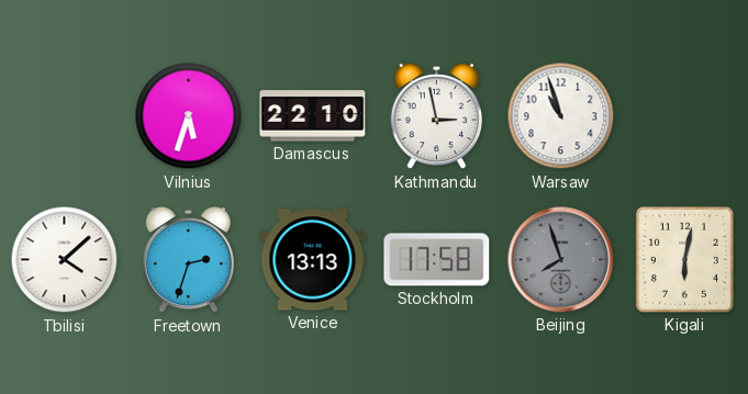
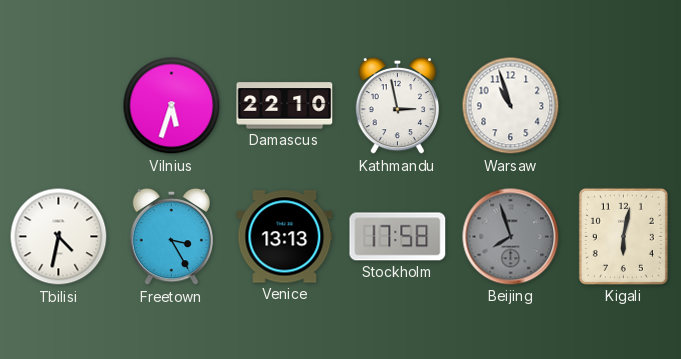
Tbilisi: 4:08 -> 4:32 (59, 237)
Freetown: 2:33 -> 3:25 (172, 237)
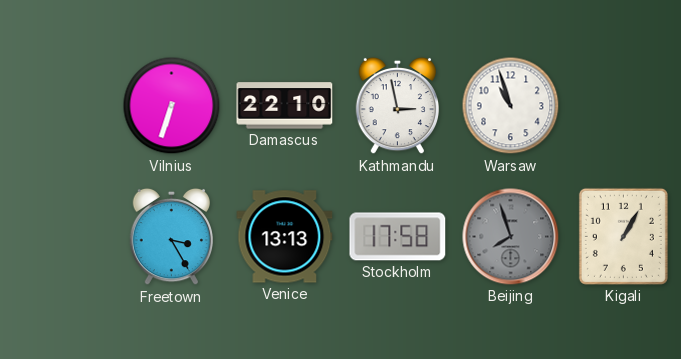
Vilnius: 5:33 -> 6:33 (172, 106)
Tbilisi: 4:32 -> none (59, 237)
Kigali: 6:02 -> 1:05 (623, 236)
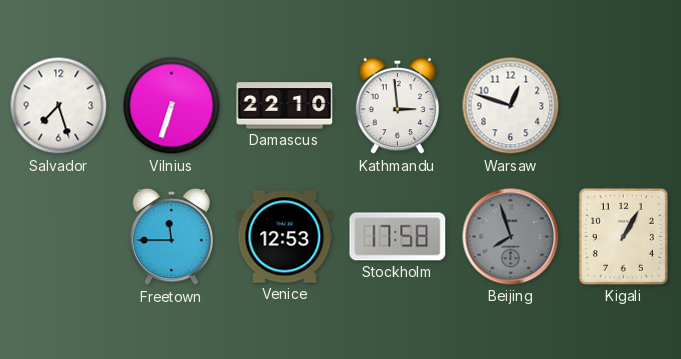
Salvador: none -> 7:27 (59, 106)
Kathmandu: 2:58 -> 2:59 (398, 106)
Warsaw: 10:57 -> 12:48 (511, 106)
Freetown: 3:25 -> 11:45 (172, 237)
Venice: 13:13 -> 12:53 (285, 237)
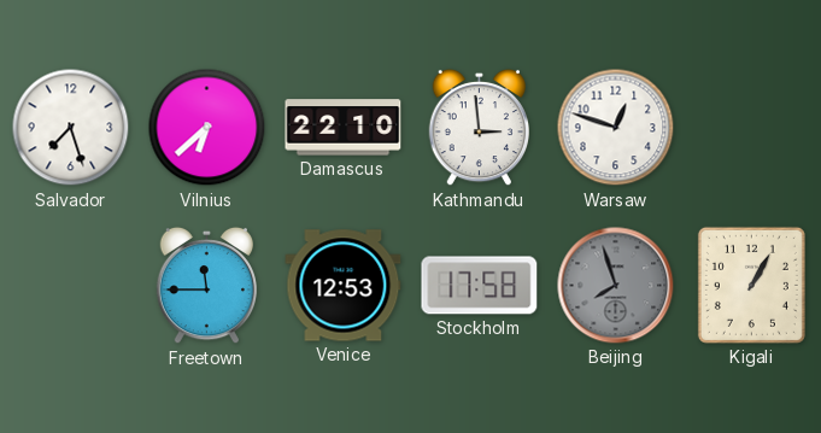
Vilnius: 6:33 -> 6:38 (207, 128)
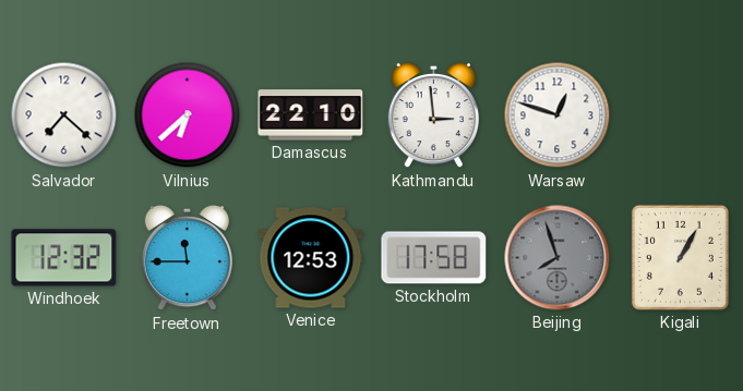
Salvador: 7:27 -> 7:22 (64, 115)
Windhoek: none -> 12:32 (64, 258)
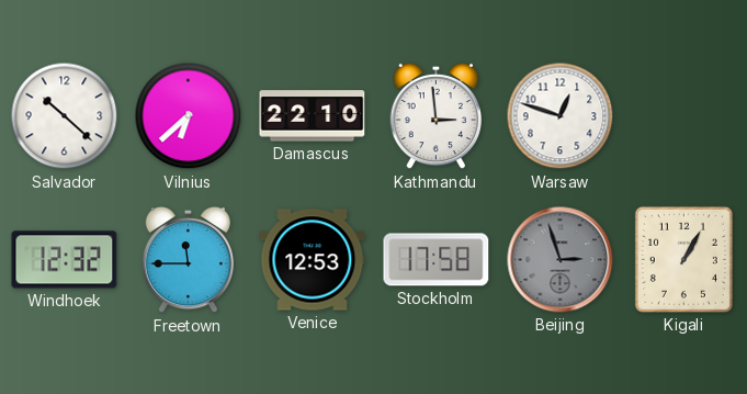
Salvador: 7:22 -> 10:22 (65, 116)
Beijing: 7:57 -> 2:57 (561, 260)
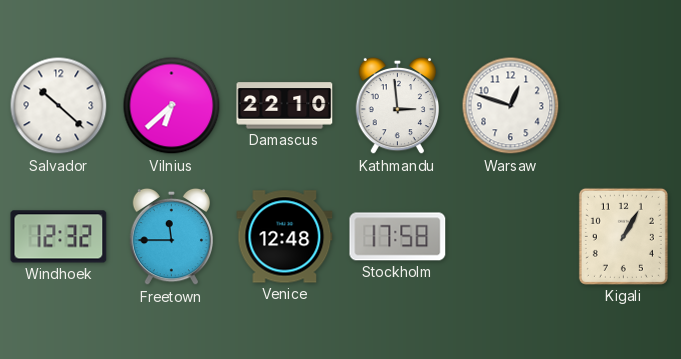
Venice: 12:53 -> 12:48 (285, 237)
Beijing: 2:57 -> none (561, 260)
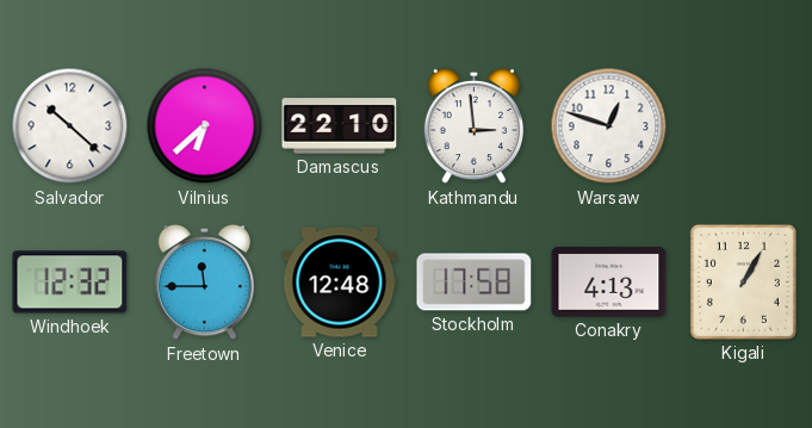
Conakry: none -> 4:13 (609, 283)
